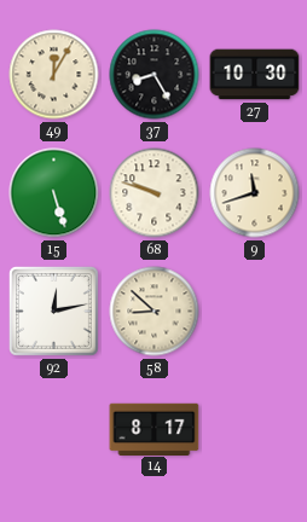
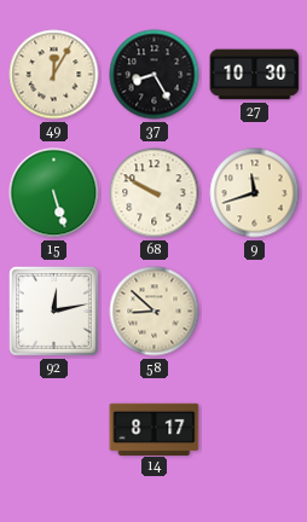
68: 9:48 -> 9:50 (155, 193)
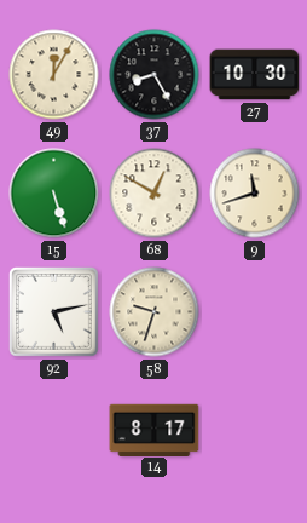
68: 9:50 -> 12:50 (155, 194)
92: 12:13 -> 5:13 (54, 312)
58: 8:52 -> 9:33 (155, 312)
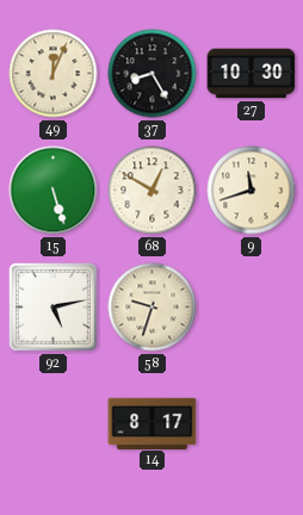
49: 12:05 -> 12:04 (54, 74)
